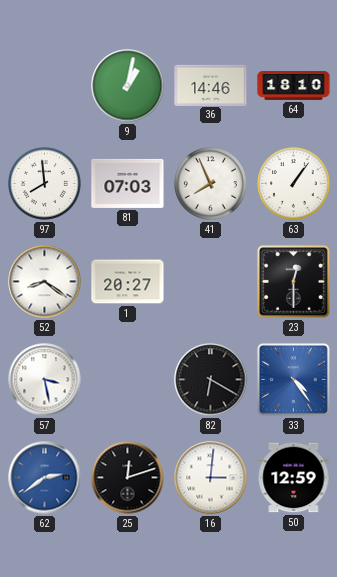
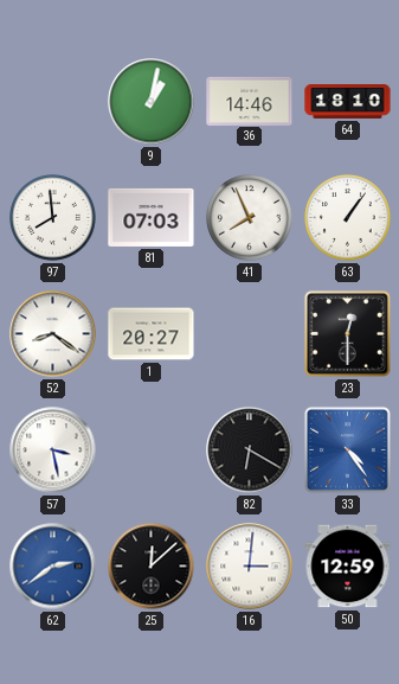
25: 12:12 -> 12:08 (152, 567)
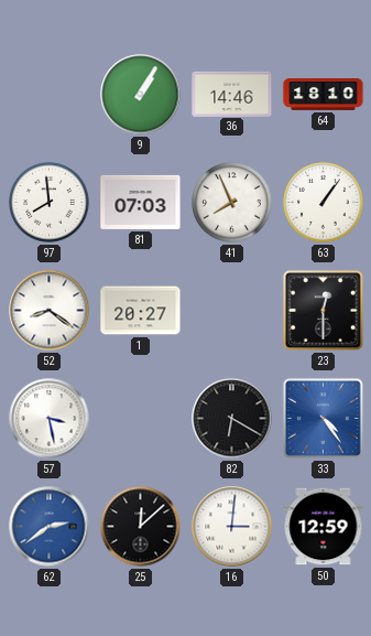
9: 1:02 -> 1:05 (141, 95)
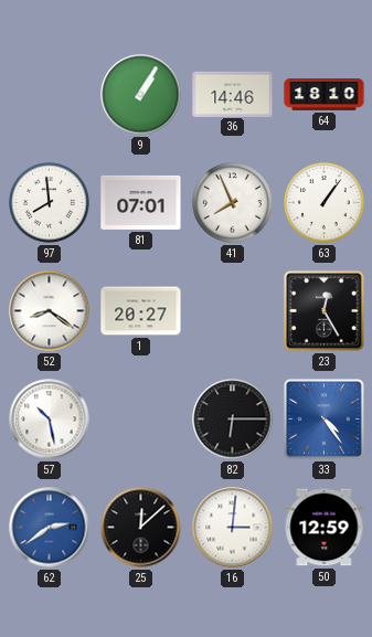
81: 07:03 -> 07:01 (141, 202)
23: 12:30 -> 12:25 (323, 310)
57: 3:28 -> 10:28 (50, 420)
82: 6:20 -> 6:15 (233, 420)
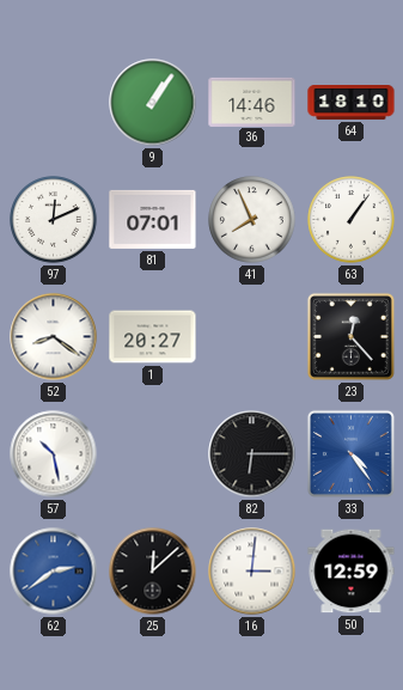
9: 1:05 -> 1:06 (153, 103)
97: 7:59 -> 12:11 (54, 220)
23: 12:25 -> 12:23 (350, 336)
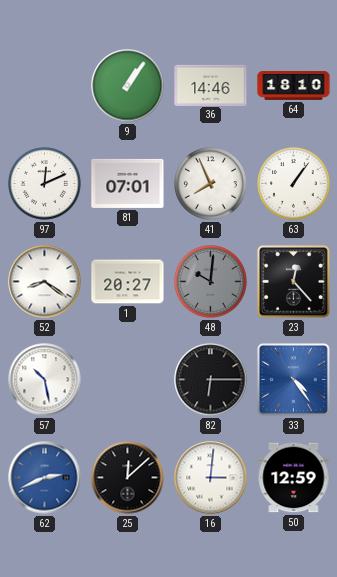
48: none -> 10:01 (211, 282)
62: 2:39 -> 2:41 (45, 478)
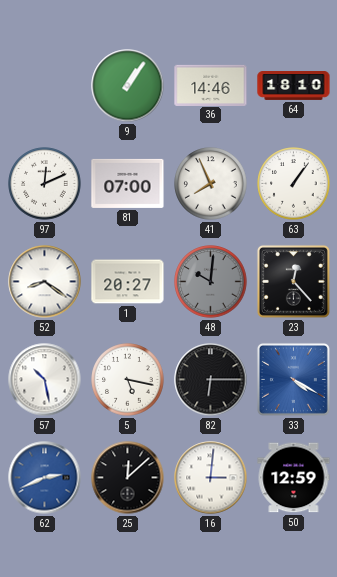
81: 07:01 -> 07:00 (128, 183)
5: none -> 5:17 (128, 380)
33: 4:24 -> 4:20 (293, 379)
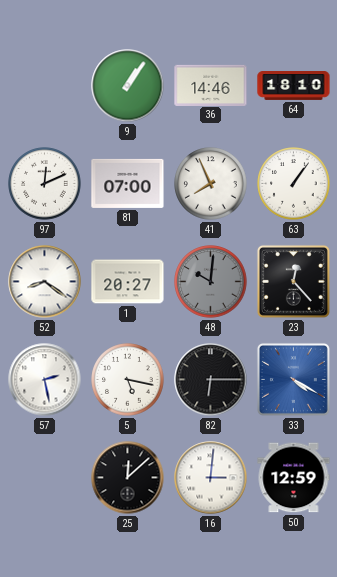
57: 10:28 -> 2:28 (45, 380)
62: 2:41 -> none (45, 478)
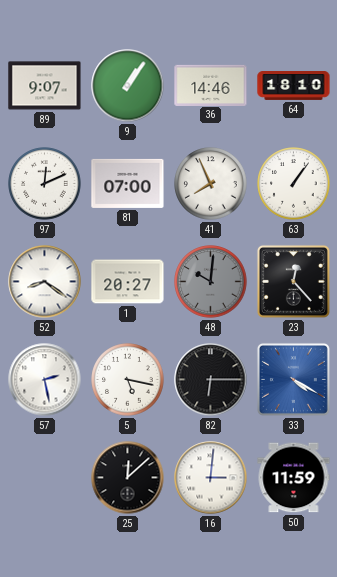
89: none -> 9:07 (45, 86)
50: 12:59 -> 11:59 (294, 478)
